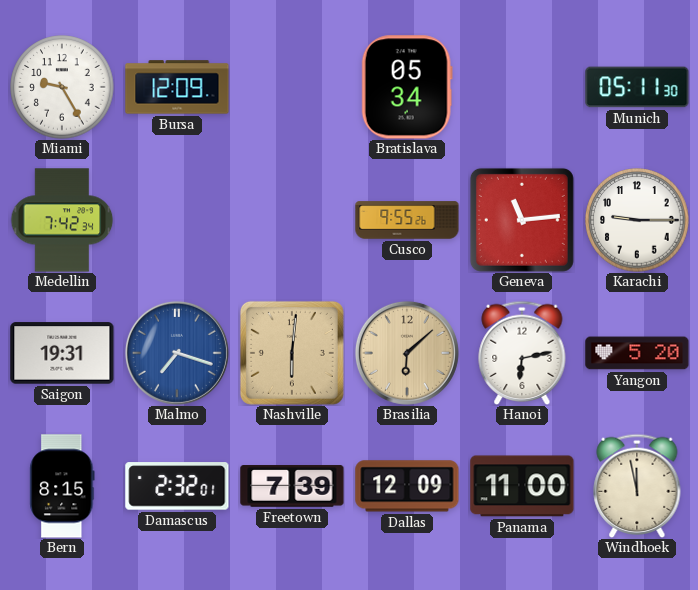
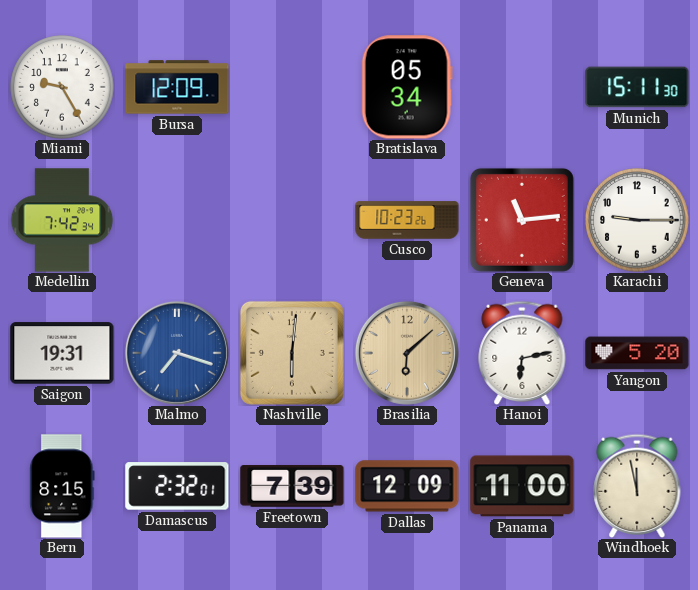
Munich: 05:11 -> 15:11 (637, 87)
Cusco: 9:55 -> 10:23 (407, 220)
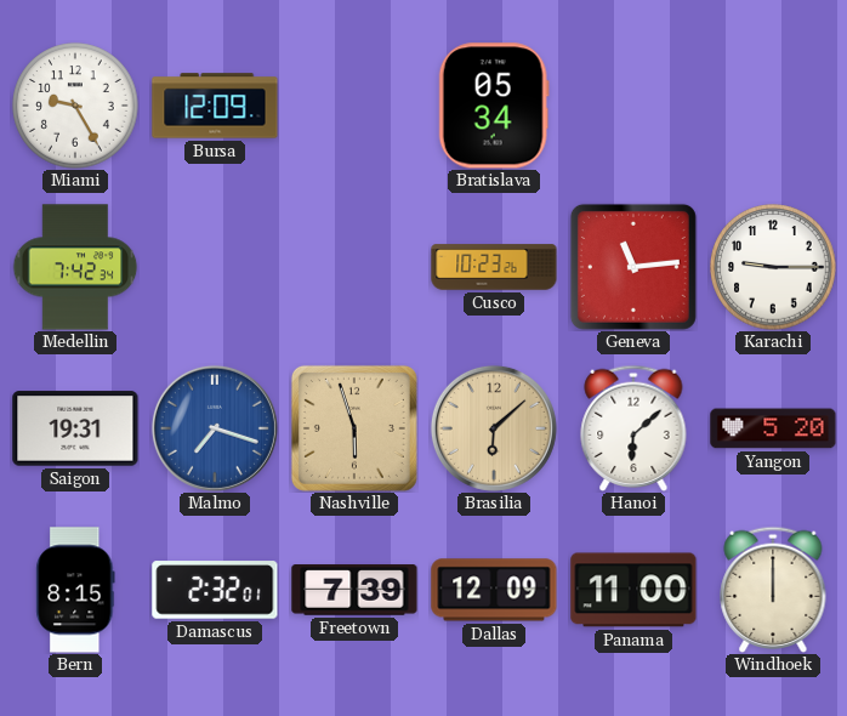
Munich: 15:11 -> none (637, 87)
Nashville: 6:01 -> 5:57 (354, 428)
Hanoi: 6:13 -> 6:08 (633, 427)
Windhoek: 11:58 -> 12:00 (773, 589)
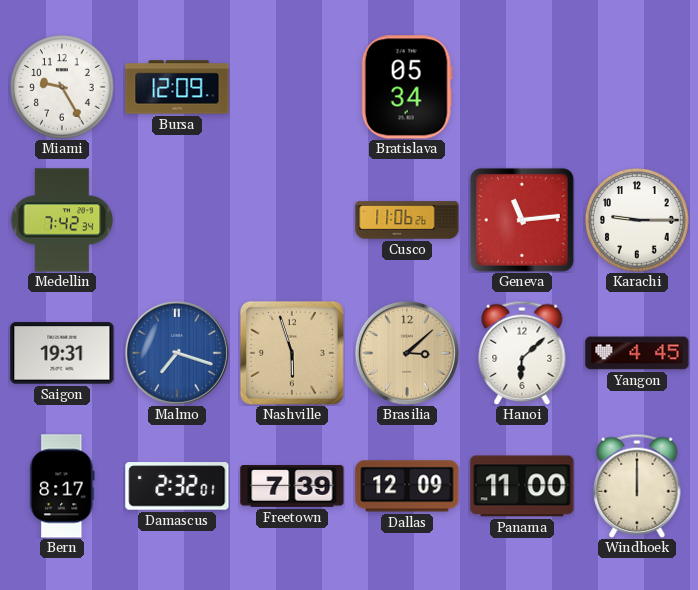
Cusco: 10:23 -> 11:06 (407, 220)
Brasilia: 6:08 -> 3:08 (407, 353)
Yangon: 5:20 -> 4:45 (637, 353)
Bern: 8:15 -> 8:17 (62, 486)
